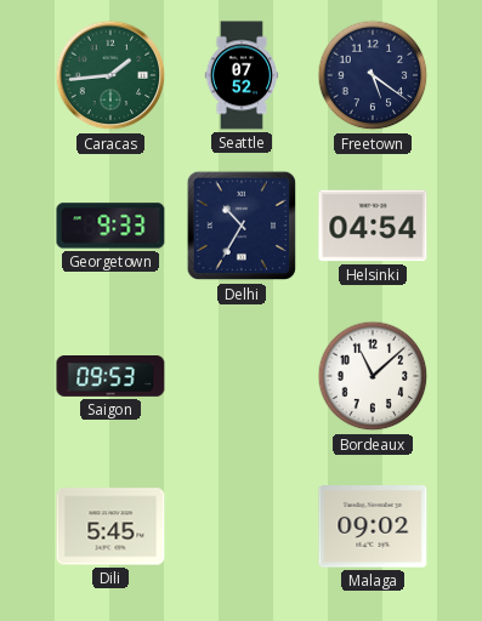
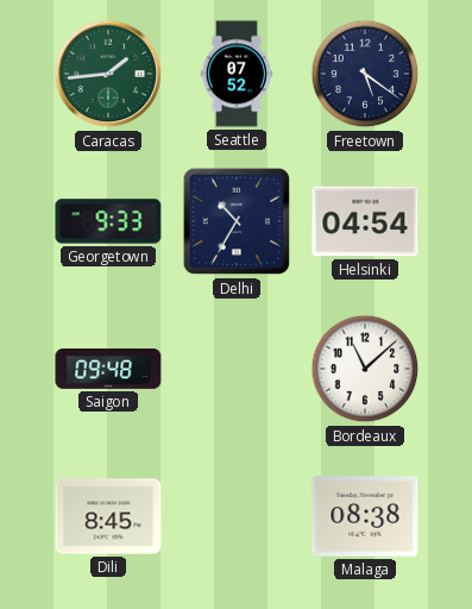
Saigon: 09:53 -> 09:48 (108, 370)
Dili: 5:45 -> 8:45 (108, 516)
Malaga: 09:02 -> 08:38 (365, 516)
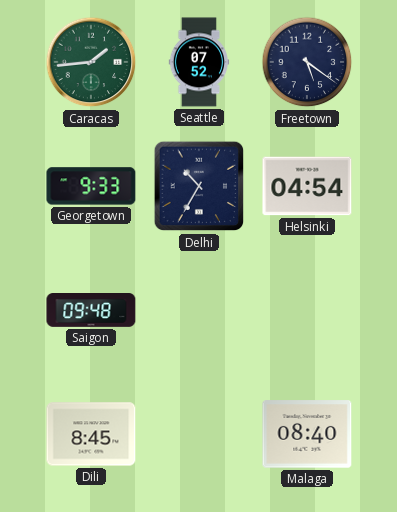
Bordeaux: 11:08 -> none (365, 369)
Malaga: 08:38 -> 08:40 (307, 434)
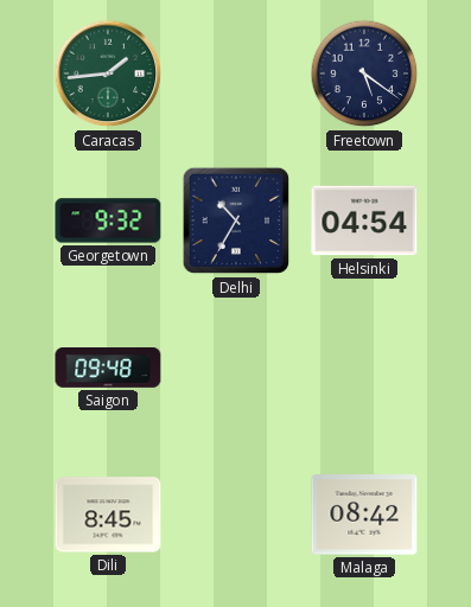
Seattle: 07:52 -> none (199, 62)
Georgetown: 9:33 -> 9:32 (108, 221)
Malaga: 08:40 -> 08:42 (364, 515)
